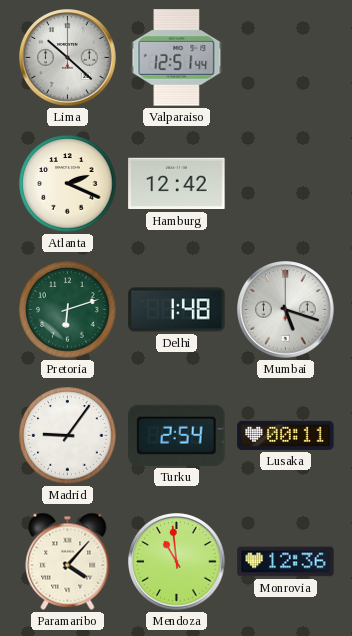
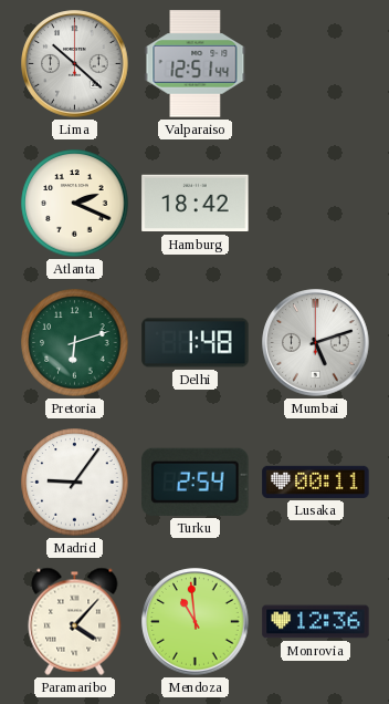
Hamburg: 12:42 -> 18:42 (196, 204)
Mumbai: 5:18 -> 5:12 (316, 343)
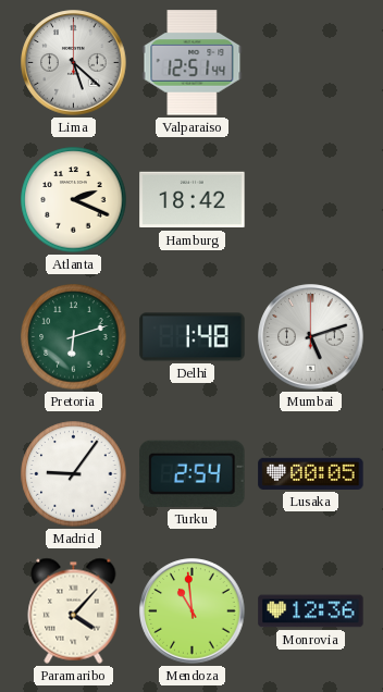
Lima: 10:22 -> 5:22 (74, 63)
Lusaka: 00:11 -> 00:05 (311, 473)
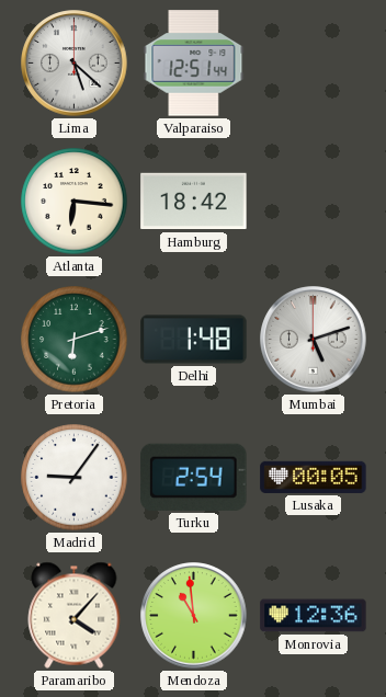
Atlanta: 2:19 -> 6:16 (75, 202)
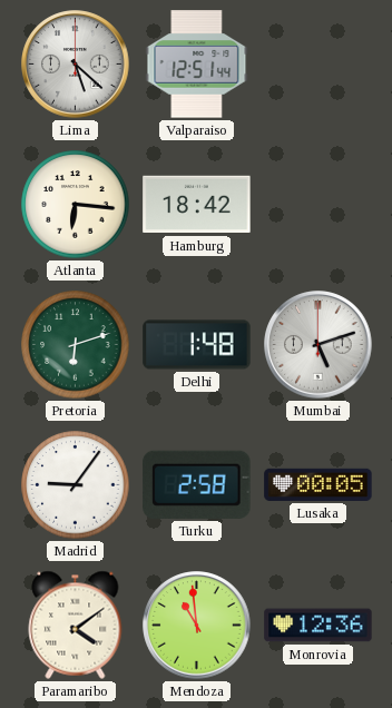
Turku: 2:54 -> 2:58 (197, 484)
Paramaribo: 4:07 -> 4:09 (76, 625)
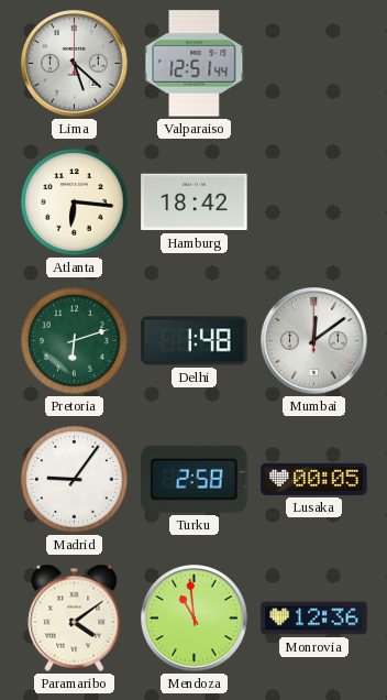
Mumbai: 5:12 -> 12:09 (314, 341)
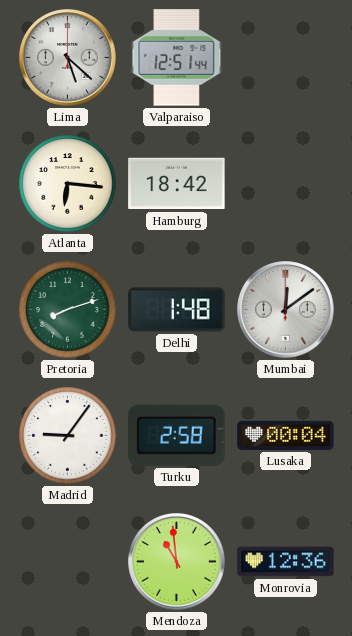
Pretoria: 6:12 -> 8:12 (68, 310)
Lusaka: 00:05 -> 00:04 (286, 435)
Paramaribo: 4:09 -> none (75, 617)
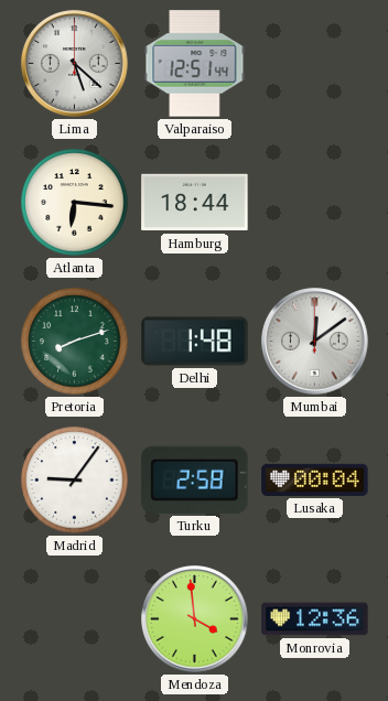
Hamburg: 18:42 -> 18:44 (195, 203)
Mendoza: 10:59 -> 3:59 (195, 619)
